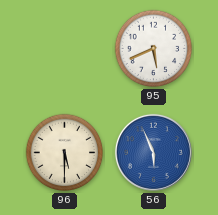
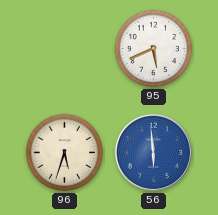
96: 5:30 -> 5:33 (65, 153)
56: 5:56 -> 5:59 (153, 152)
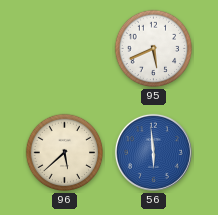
96: 5:33 -> 5:38 (65, 153)
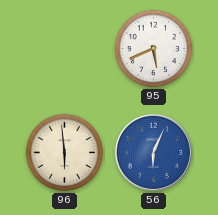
96: 5:38 -> 5:59 (65, 153)
56: 5:59 -> 6:04 (153, 152)
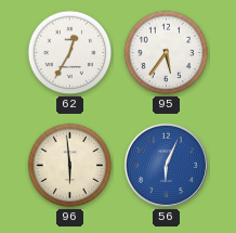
62: none -> 12:35 (70, 53)
95: 5:41 -> 5:36 (167, 53)
